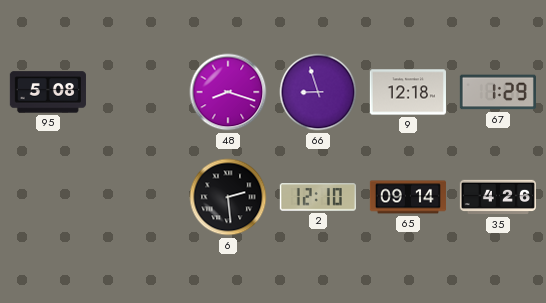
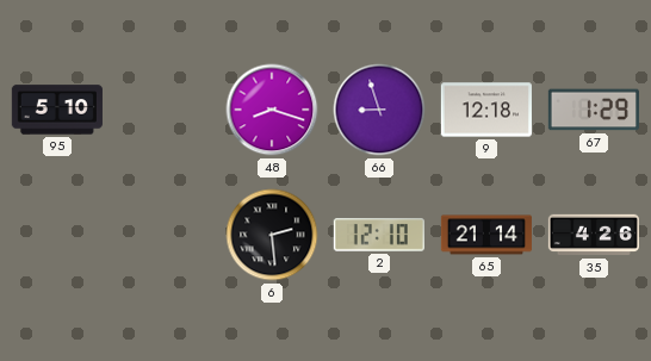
95: 5:08 -> 5:10 (57, 110)
65: 09:14 -> 21:14 (486, 235)
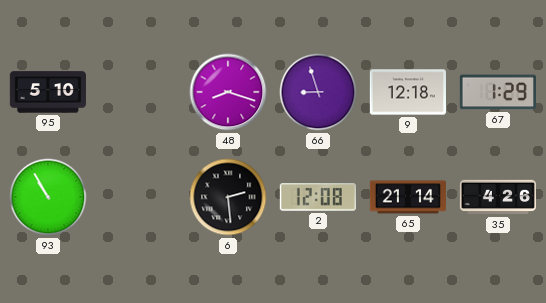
93: none -> 10:55 (48, 197)
2: 12:10 -> 12:08 (318, 197)
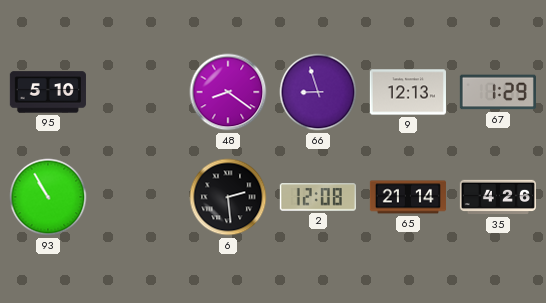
48: 8:18 -> 8:21 (228, 92)
9: 12:18 -> 12:13 (408, 92)
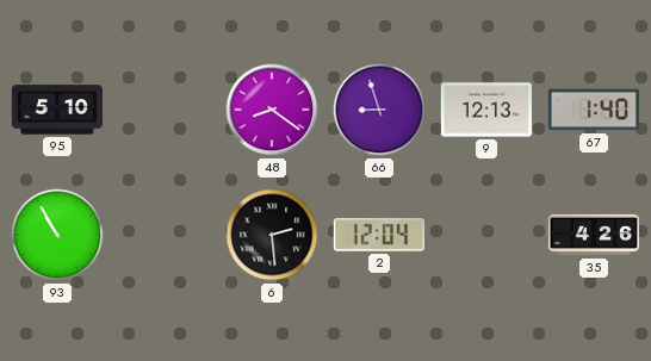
67: 1:29 -> 1:40 (594, 110)
2: 12:08 -> 12:04 (379, 235)
65: 21:14 -> none (408, 197)
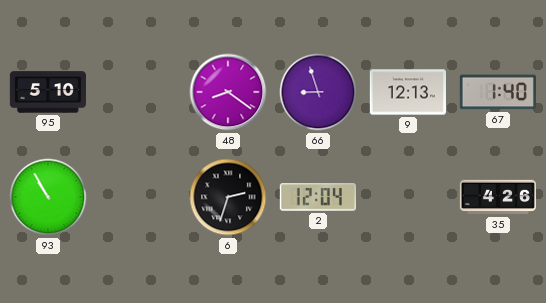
6: 2:29 -> 2:33 (228, 197)
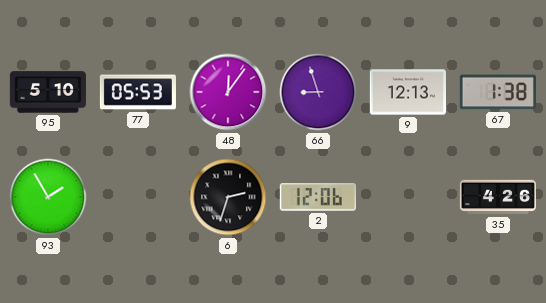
77: none -> 05:53 (138, 92)
48: 8:21 -> 12:06 (228, 92)
67: 1:40 -> 1:38 (498, 92)
93: 10:55 -> 1:55 (48, 197)
2: 12:04 -> 12:06 (318, 197)
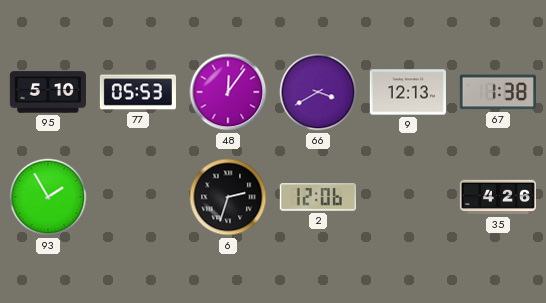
66: 8:57 -> 3:40 (318, 92)
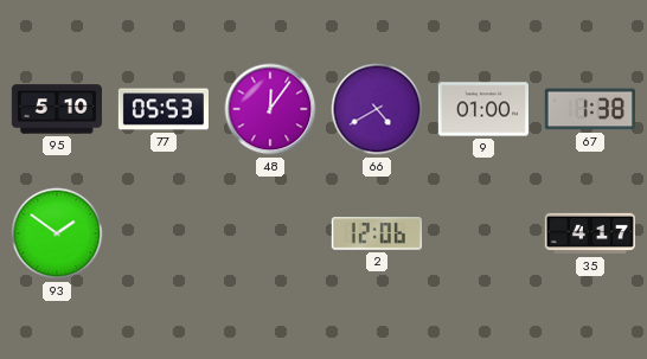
66: 3:40 -> 4:40 (377, 109)
9: 12:13 -> 01:00 (483, 109)
93: 1:55 -> 1:51 (57, 233)
6: 2:33 -> none (228, 197)
35: 4:26 -> 4:17 (589, 233)
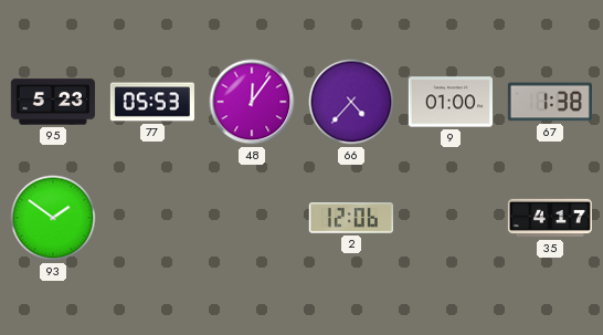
95: 5:10 -> 5:23 (53, 102)
66: 4:40 -> 4:37 (351, 102)
